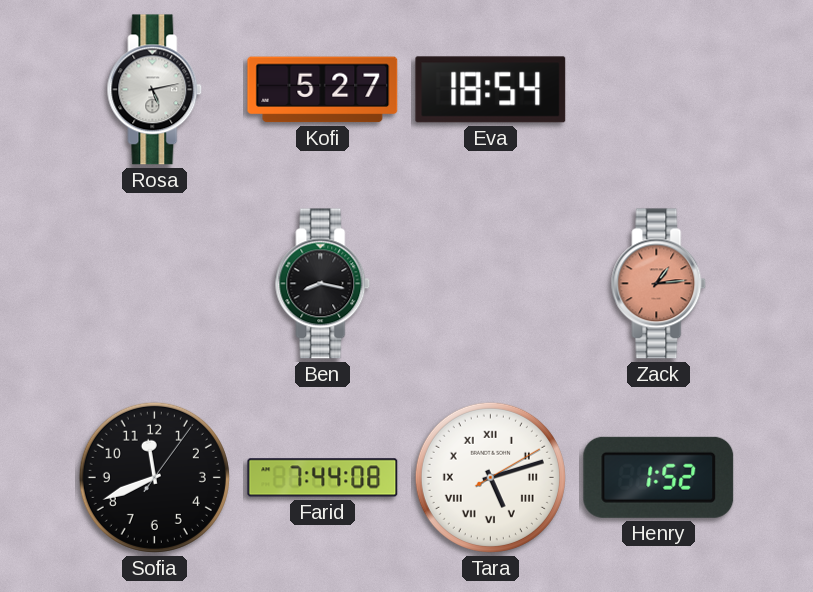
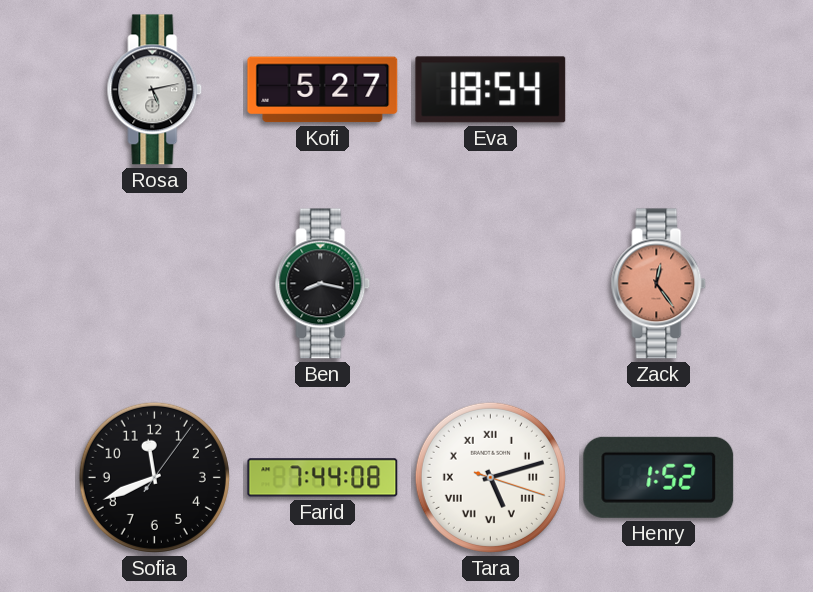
Zack: 1:14 -> 12:24 (659, 284)
Tara: 5:12:10 -> 5:12:18 (490, 477)
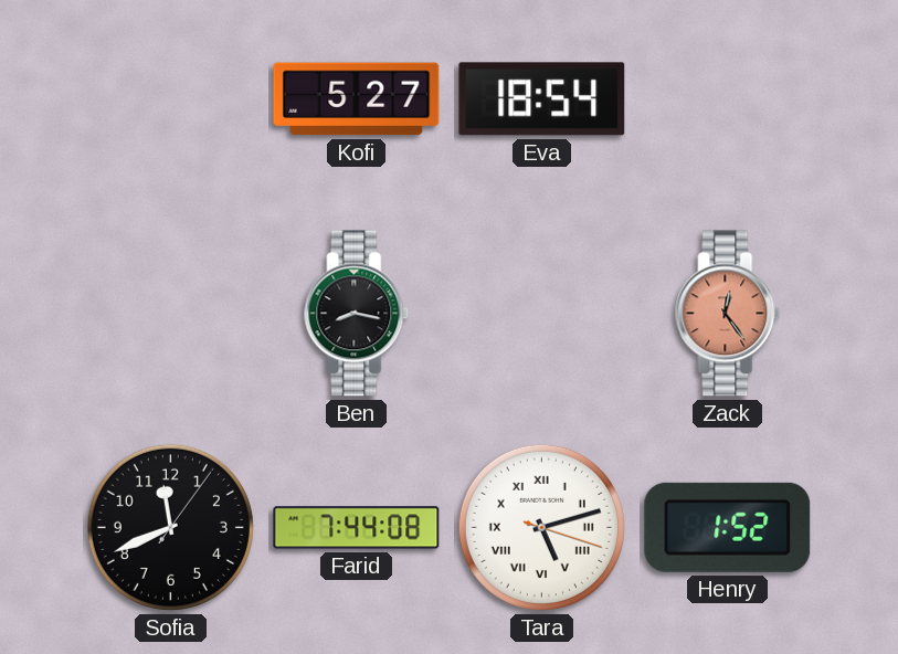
Rosa: 5:13 -> none (155, 90)
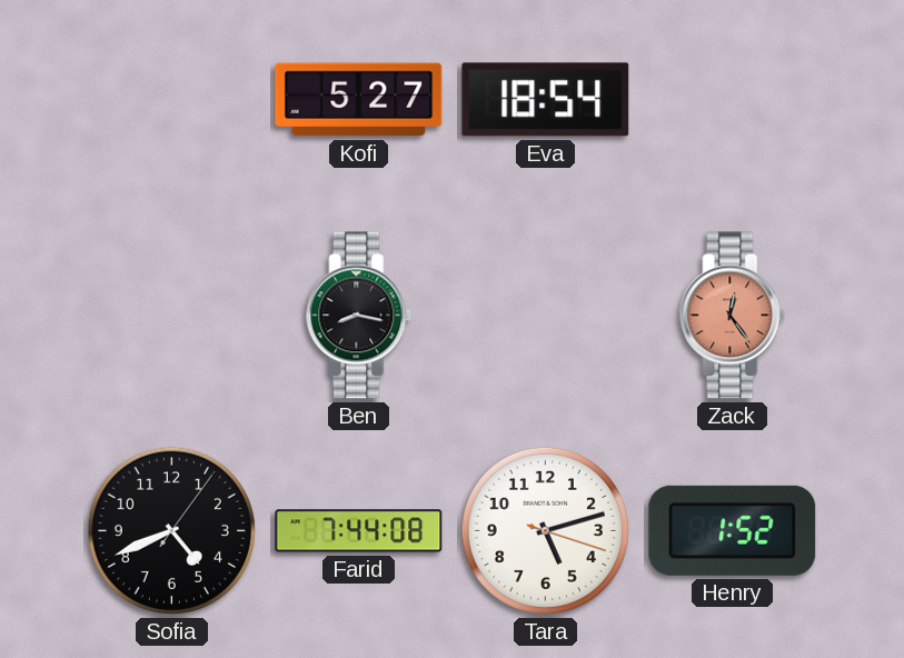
Sofia: 11:41 -> 4:41 (171, 530)
Tara numerals: Roman -> Arabic (545, 530)
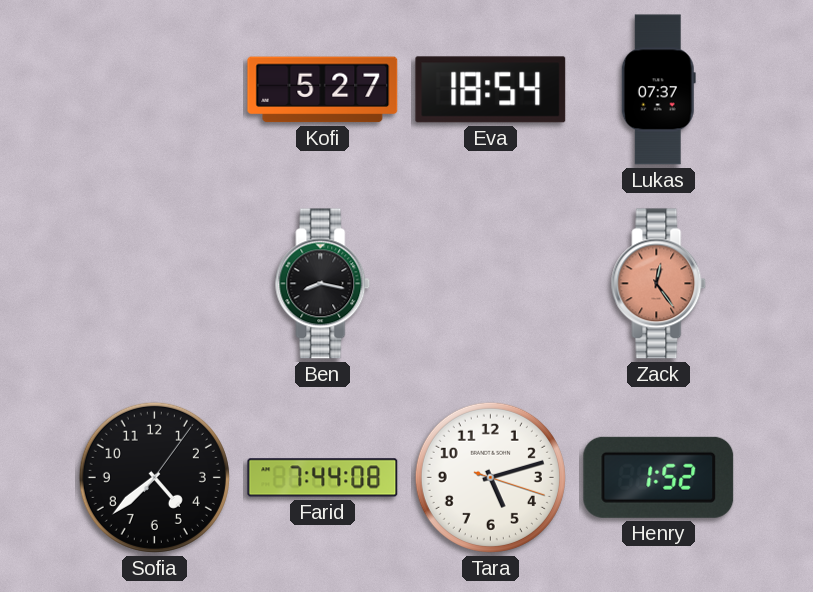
Lukas: none -> 07:37 (658, 90)
Sofia: 4:41 -> 4:38 (154, 477)
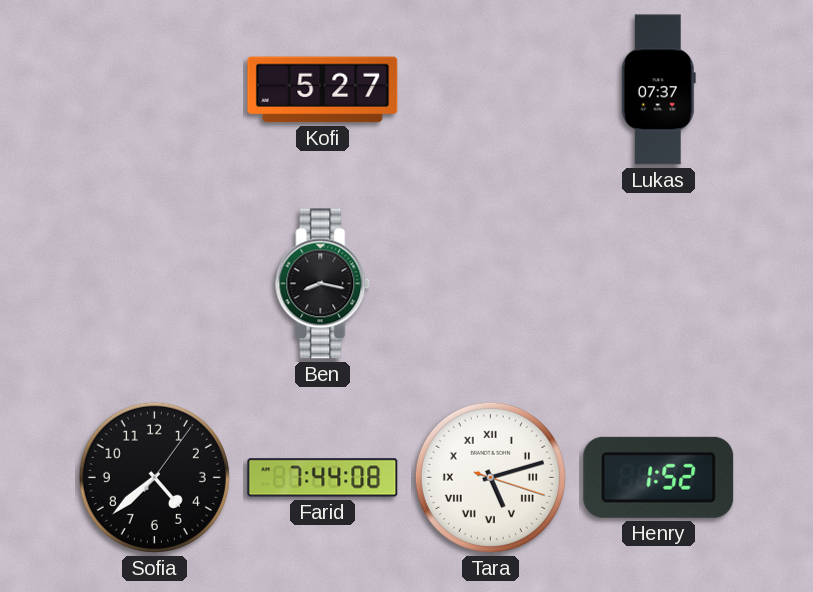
Eva: 18:54 -> none (491, 90)
Zack: 12:24 -> none (659, 284)
Tara numerals: Arabic -> Roman (490, 477)
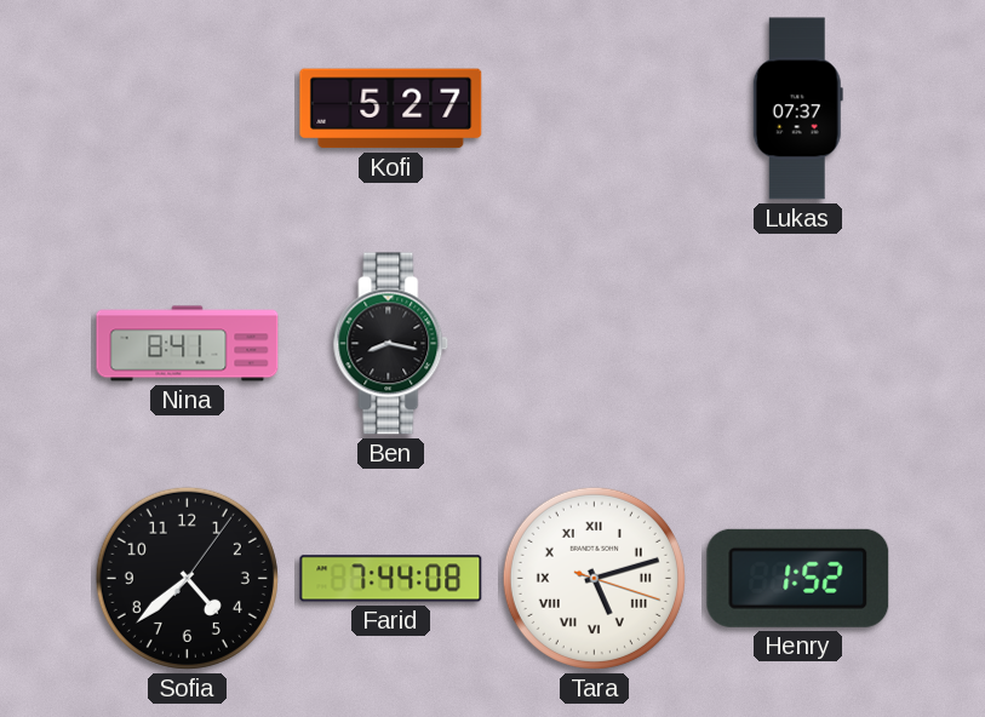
Nina: none -> 8:41 (188, 344)
